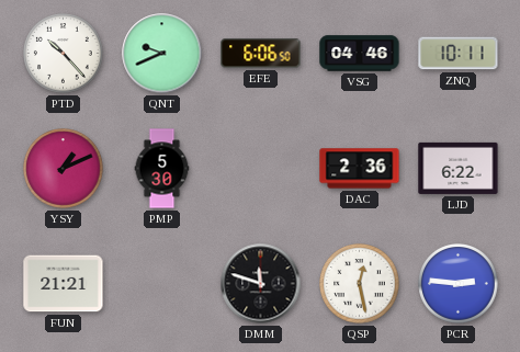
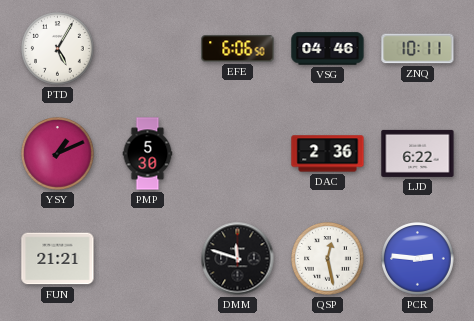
PTD: 10:23 -> 5:05 (58, 49)
QNT: 9:41 -> none (162, 54)
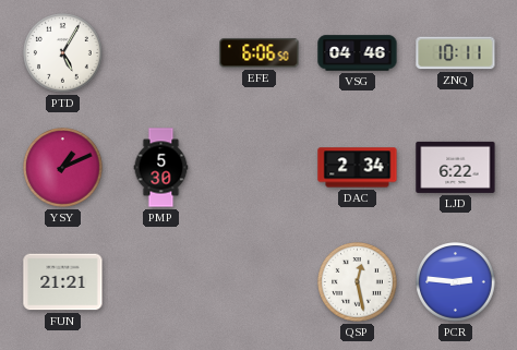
DAC: 2:36 -> 2:34 (358, 168)
DMM: 11:48 -> none (238, 259)
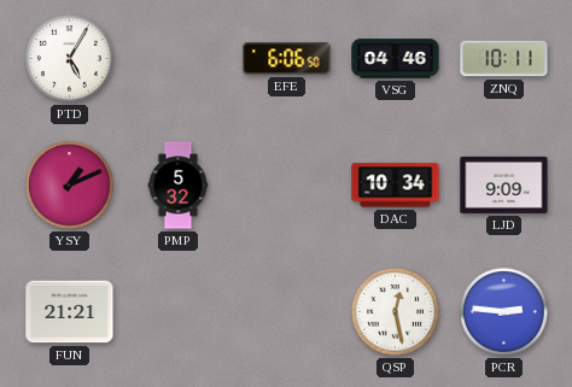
PMP: 5:30 -> 5:32 (179, 186)
DAC: 2:34 -> 10:34 (396, 186)
LJD: 6:22 -> 9:09 (504, 184)
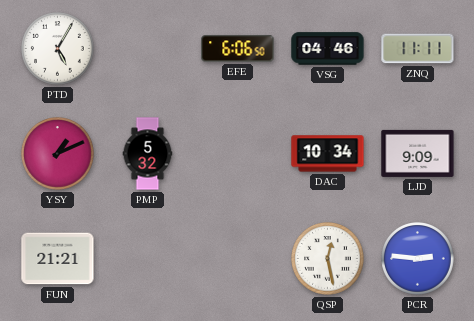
ZNQ: 10:11 -> 11:11 (418, 49)
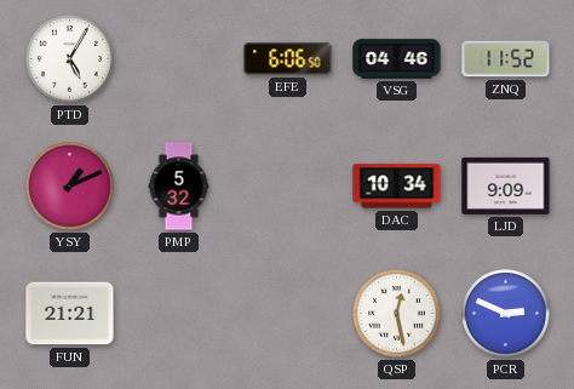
ZNQ: 11:11 -> 11:52 (506, 59)
PCR: 2:46 -> 2:49 (506, 314)
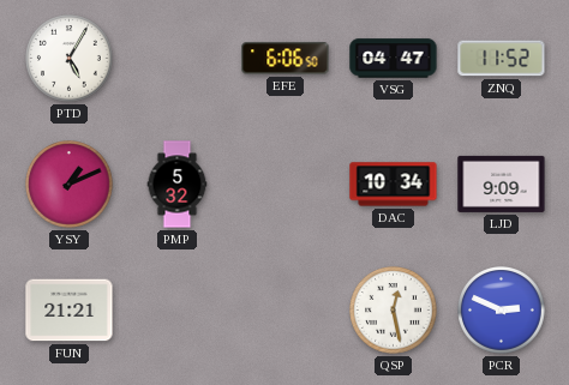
VSG: 04:46 -> 04:47 (394, 59)
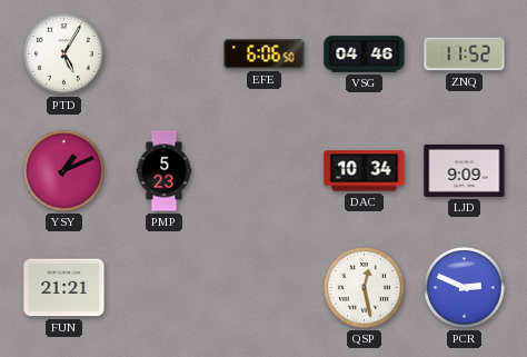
VSG: 04:47 -> 04:46 (365, 54)
PMP: 5:32 -> 5:23 (165, 171)
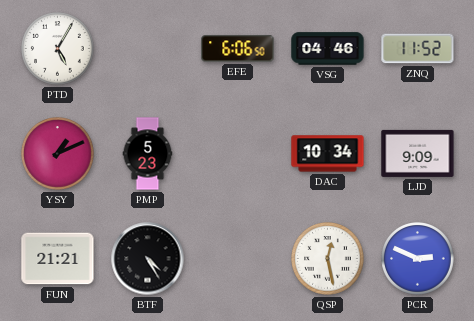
BTF: none -> 4:25 (148, 259)
